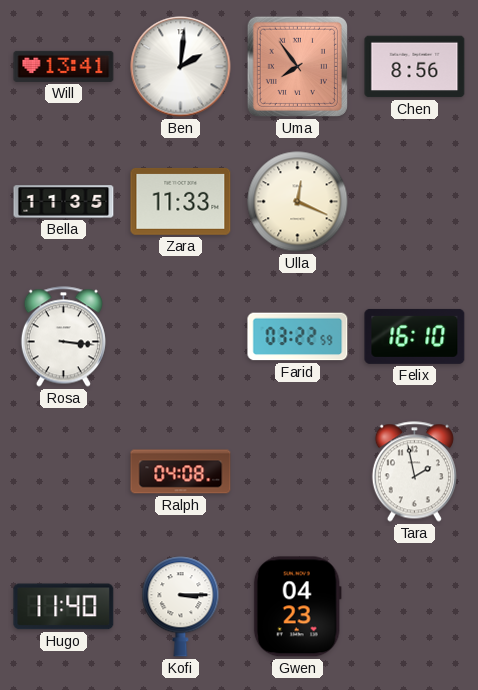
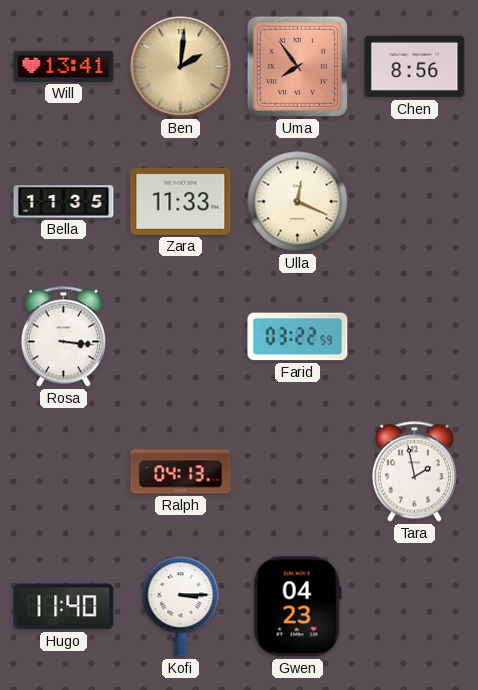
Ben dial: white -> champagne (181, 67)
Felix: 16:10 -> none (415, 336)
Ralph: 04:08 -> 04:13 (181, 472)
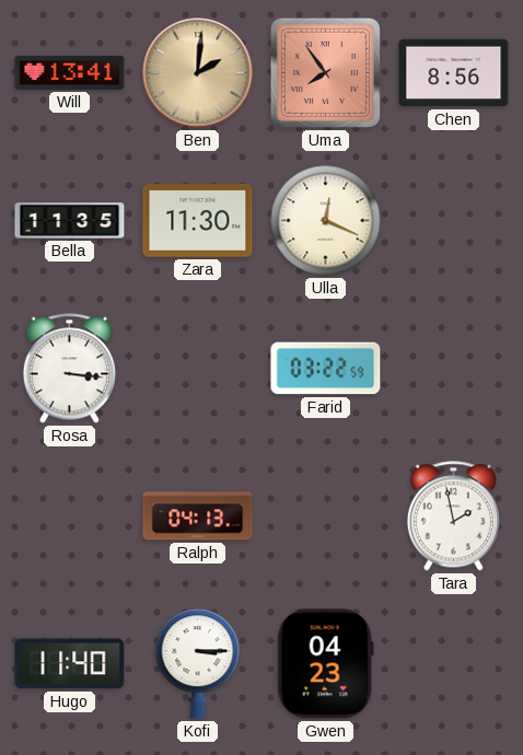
Zara: 11:33 -> 11:30 (198, 220)
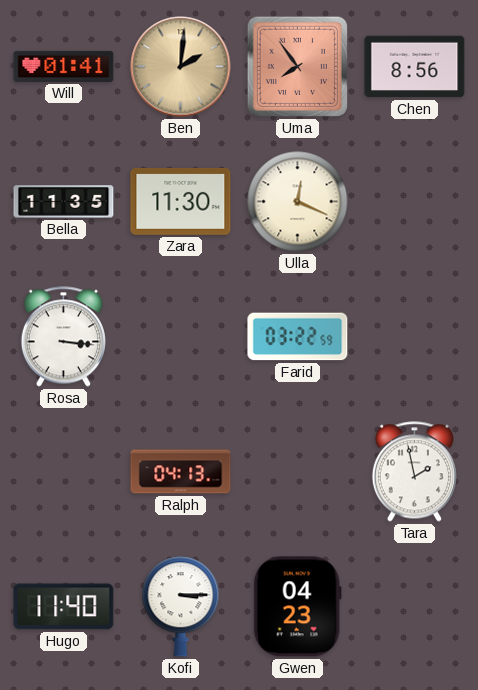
Will: 13:41 -> 01:41 (64, 66)
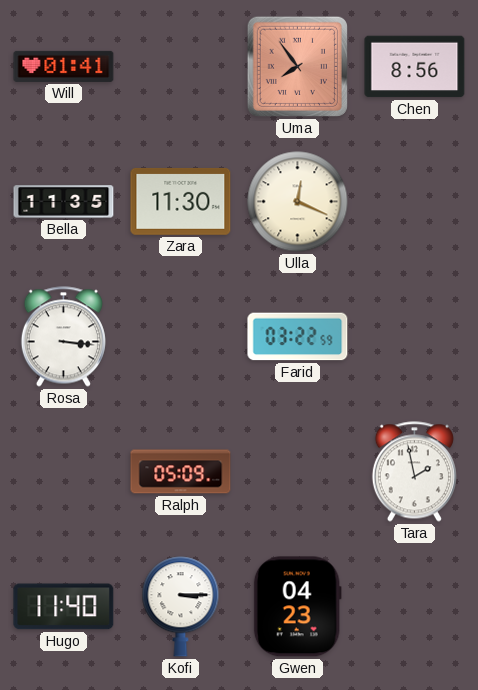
Ben: 2:01 -> none (181, 67)
Ralph: 04:13 -> 05:09 (181, 472)
